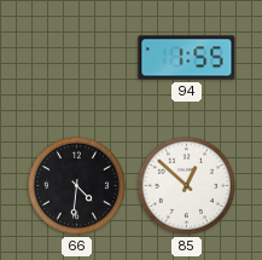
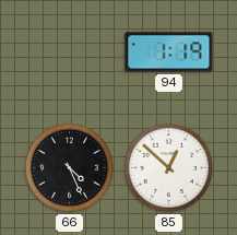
94: 1:55 -> 1:19 (169, 52)
66: 4:31 -> 4:26 (69, 167)
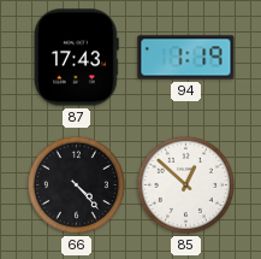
87: none -> 17:43 (77, 58)
66: 4:26 -> 4:23 (76, 184)
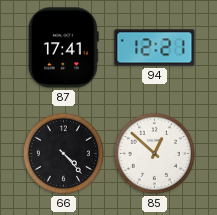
87: 17:43 -> 17:41 (64, 48)
94: 1:19 -> 12:21 (155, 48)
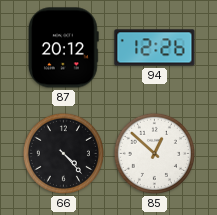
87: 17:41 -> 20:12 (64, 48)
94: 12:21 -> 12:26 (155, 48)
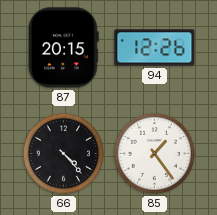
87: 20:12 -> 20:15 (64, 48)
85: 12:52 -> 1:24 (154, 153)
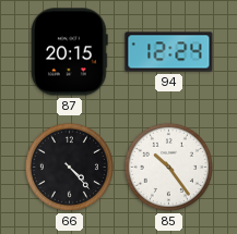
94: 12:26 -> 12:24 (169, 52)
85: 1:24 -> 10:24 (168, 167)
